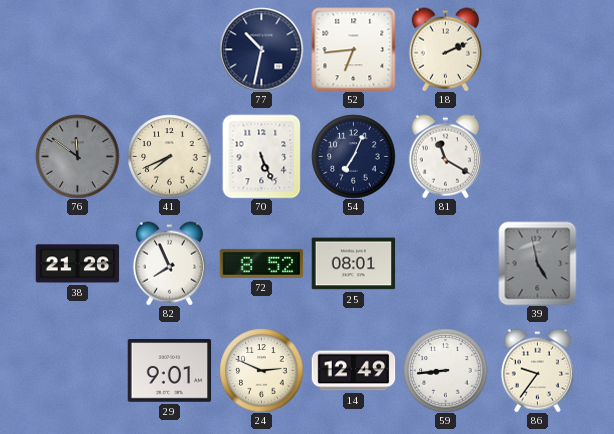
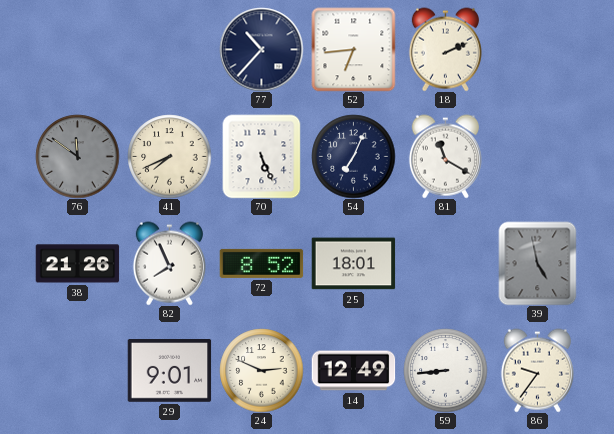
77: 10:32 -> 10:37 (261, 49)
25: 08:01 -> 18:01 (353, 264)
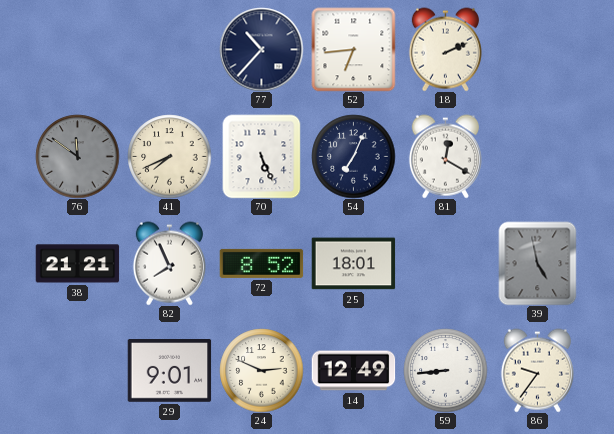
81: 11:20 -> 12:20 (445, 156)
38: 21:26 -> 21:21 (77, 264)
